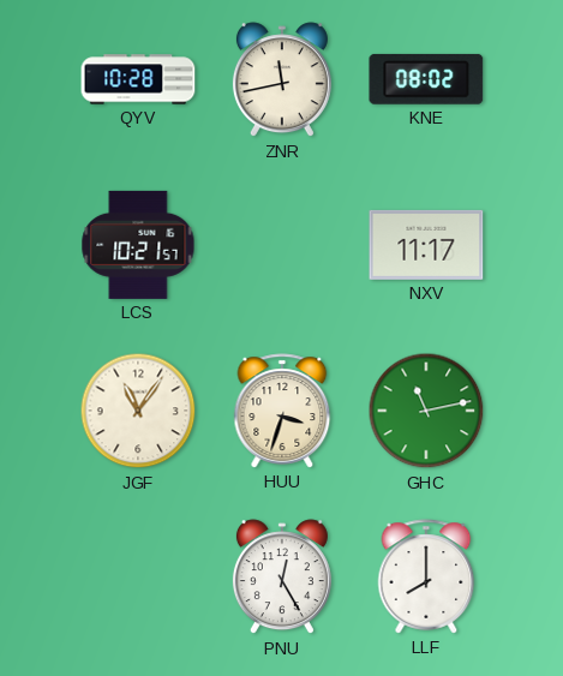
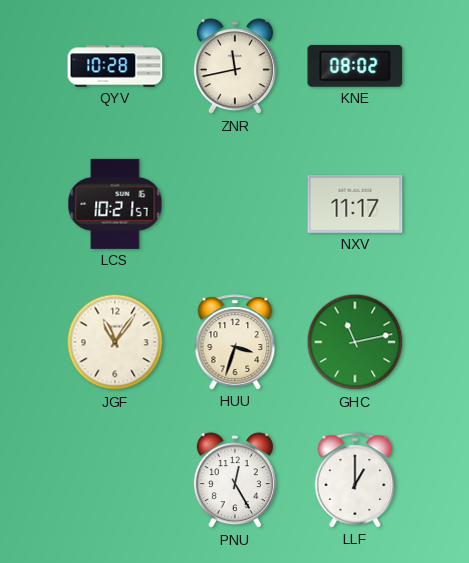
LLF: 8:00 -> 1:00 (355, 480)
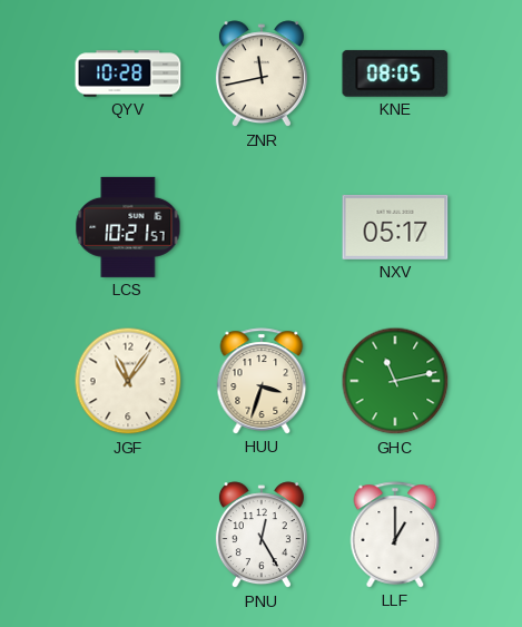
KNE: 08:02 -> 08:05 (395, 74)
NXV: 11:17 -> 05:17 (395, 227)
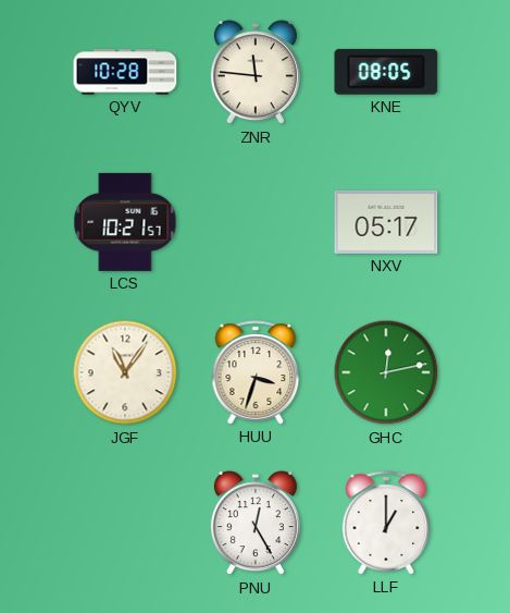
ZNR: 11:43 -> 11:46 (256, 73)
GHC: 11:13 -> 12:13 (386, 372)
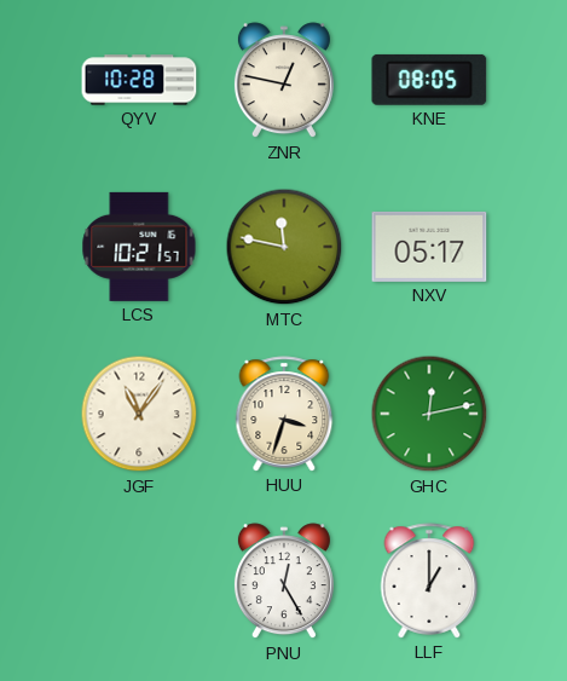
ZNR: 11:46 -> 12:47 (284, 81)
MTC: none -> 11:47 (284, 247)
